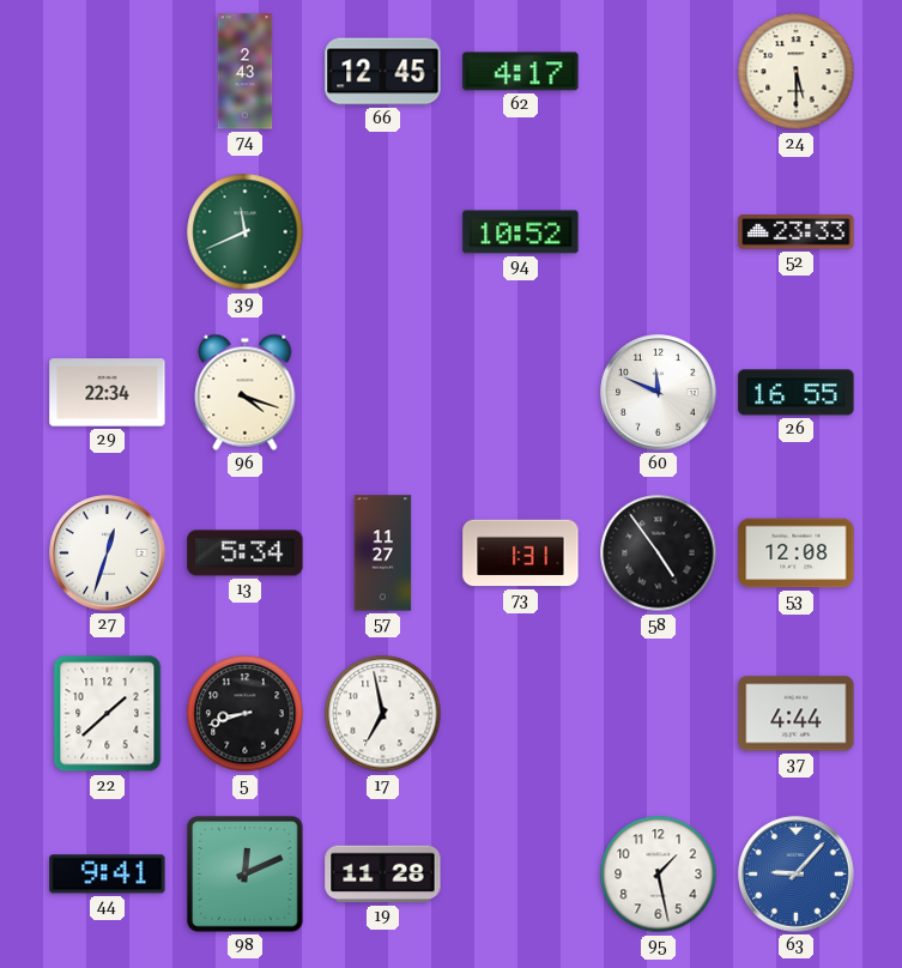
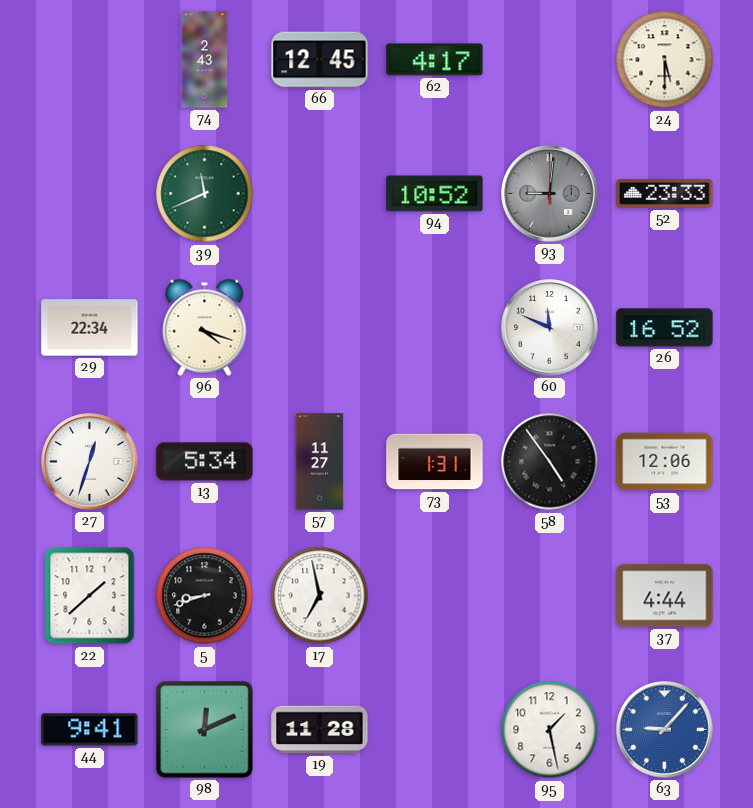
93: none -> 9:01 (550, 194)
26: 16:55 -> 16:52 (665, 328)
53: 12:08 -> 12:06 (665, 462)
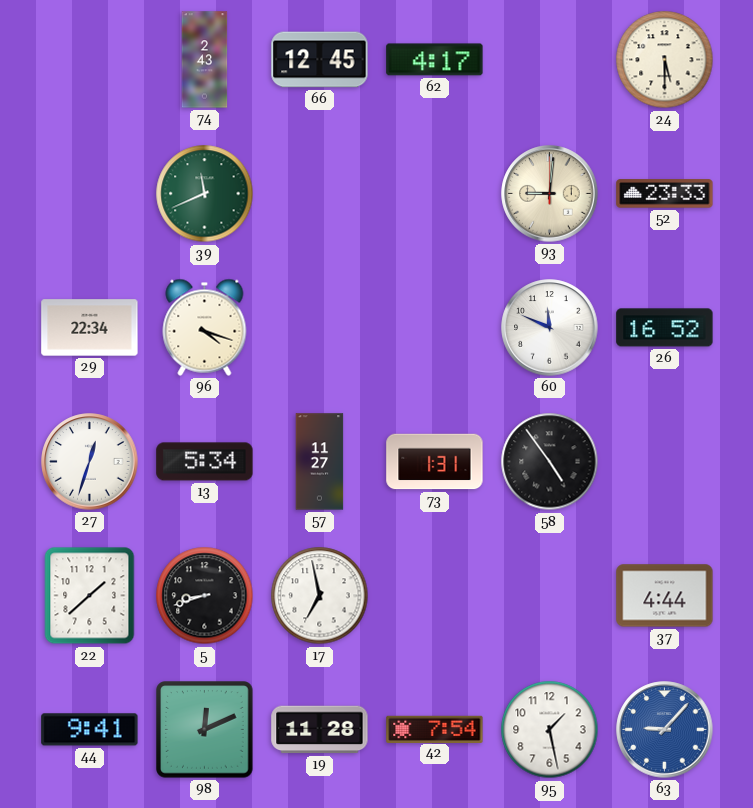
94: 10:52 -> none (435, 194)
93 dial: grey -> cream (550, 194)
53: 12:06 -> none (665, 462)
42: none -> 7:54 (435, 729)
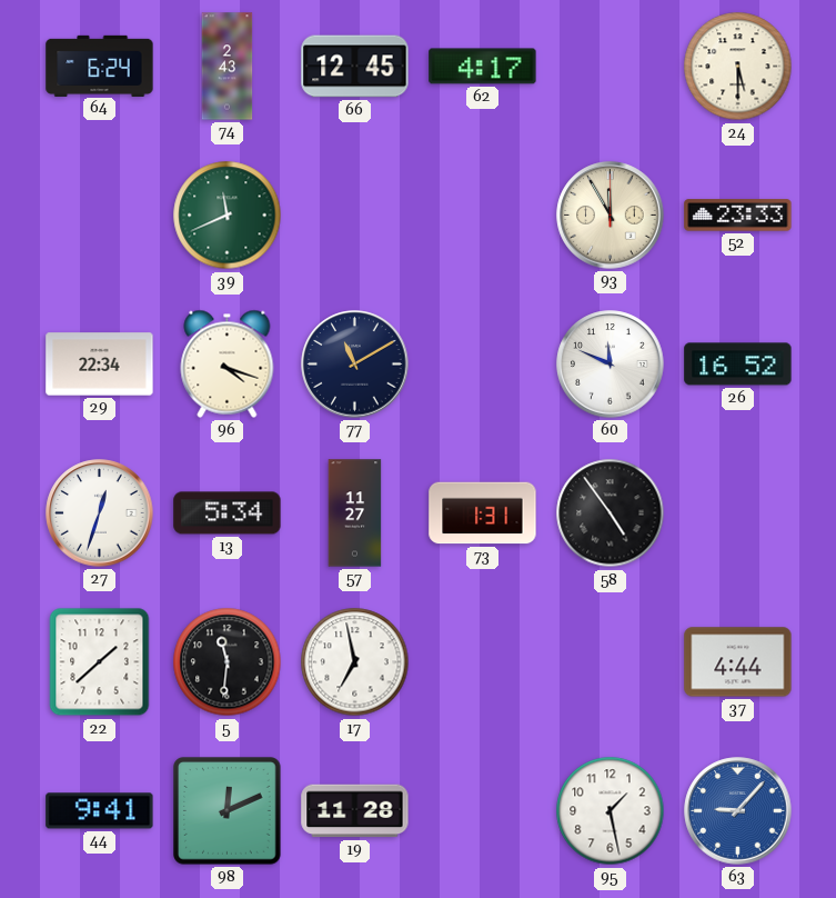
64: none -> 6:24 (100, 66)
93: 9:01 -> 11:55 (611, 216)
77: none -> 11:10 (355, 365)
5: 8:42 -> 11:31 (228, 662)
42: 7:54 -> none (435, 729)
